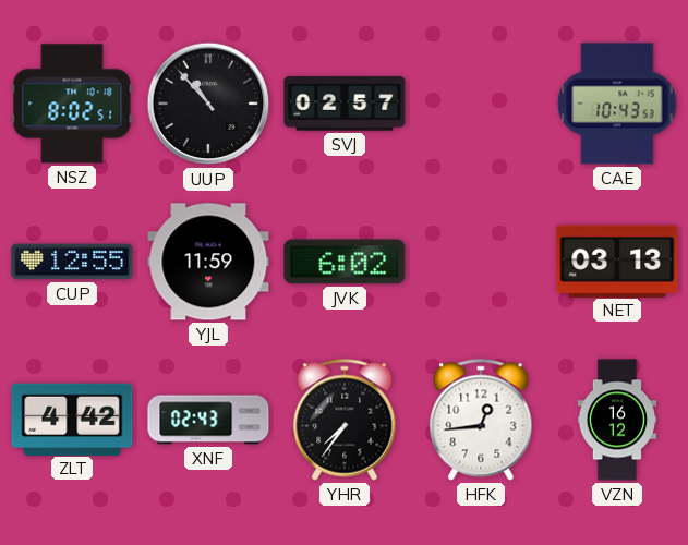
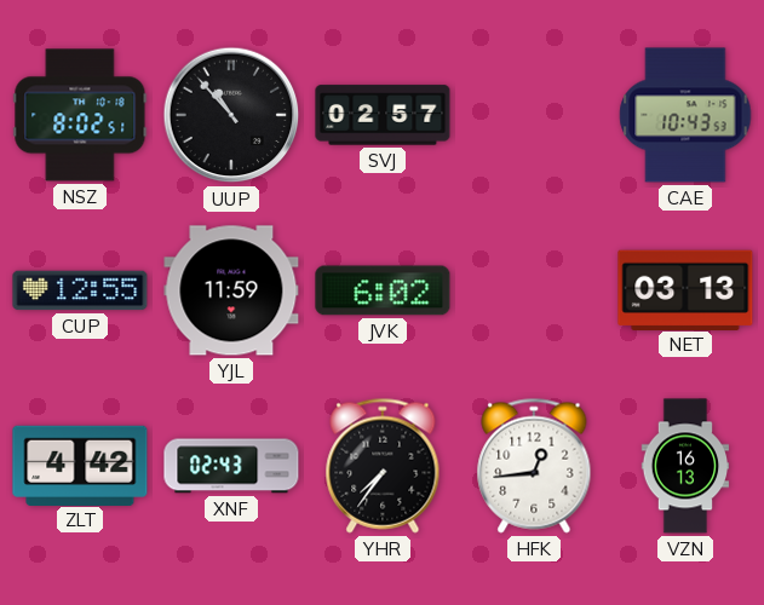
VZN: 16:12 -> 16:13 (685, 466)
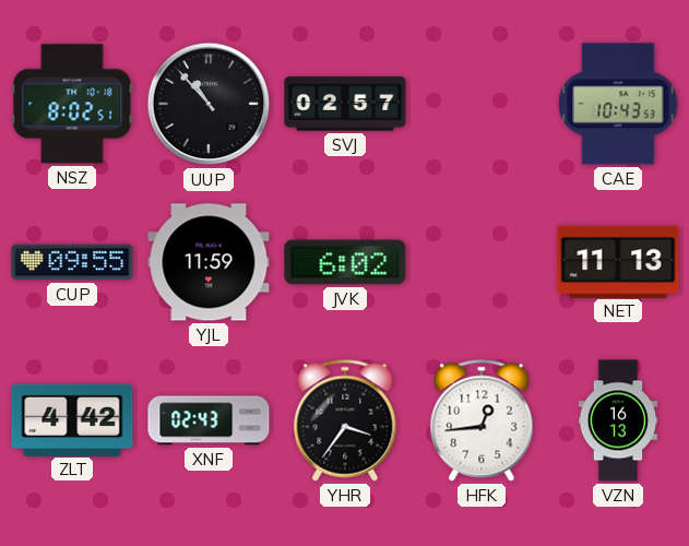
CUP: 12:55 -> 09:55 (72, 262)
NET: 03:13 -> 11:13 (618, 261)
YHR: 7:36 -> 3:36 (345, 420)
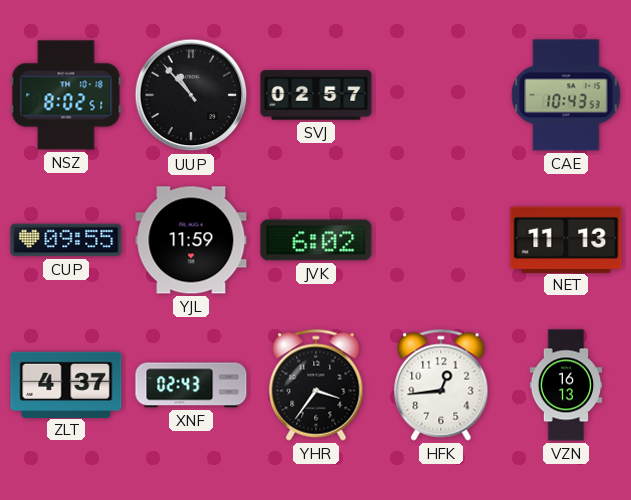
ZLT: 4:42 -> 4:37 (66, 384)
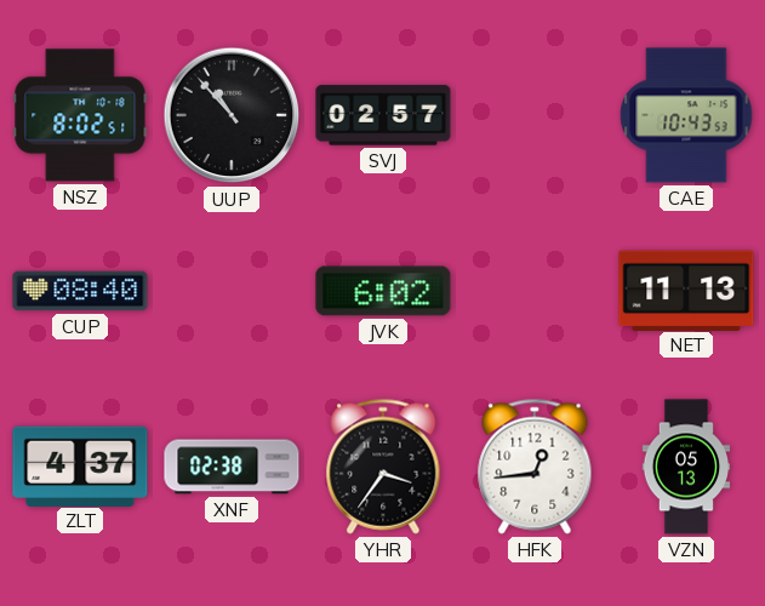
CUP: 09:55 -> 08:40 (80, 291)
YJL: 11:59 -> none (191, 240)
XNF: 02:43 -> 02:38 (232, 467)
VZN: 16:13 -> 05:13 (686, 467)
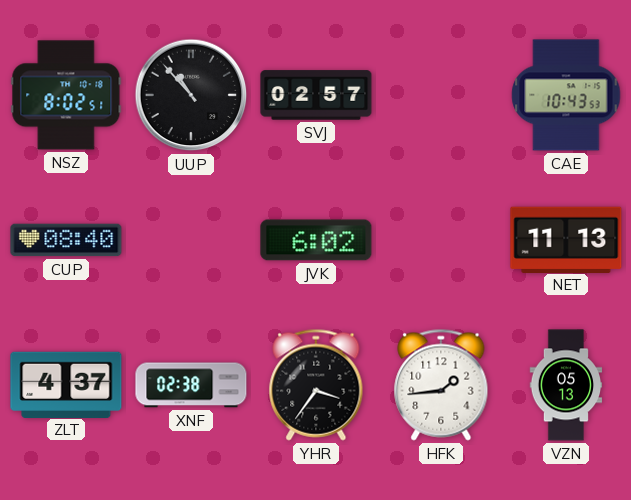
HFK: 12:44 -> 1:44 (441, 385)
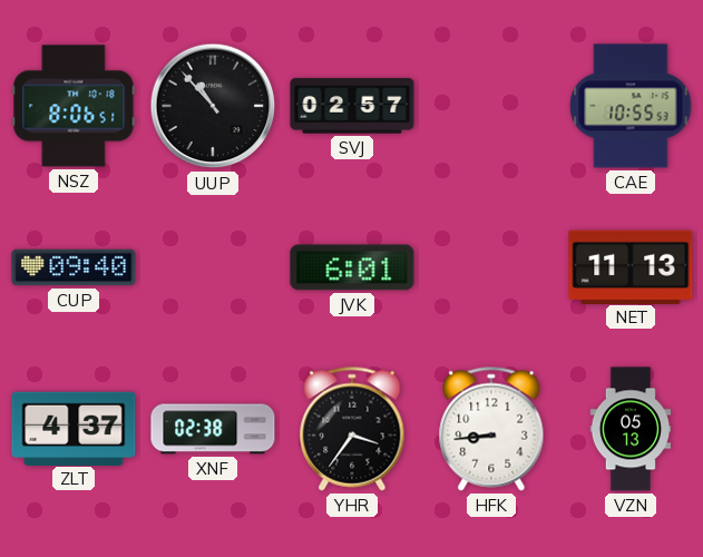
NSZ: 8:02 -> 8:06 (74, 106)
CAE: 10:43 -> 10:55 (631, 106)
CUP: 08:40 -> 09:40 (74, 267)
JVK: 6:02 -> 6:01 (352, 267)
HFK: 1:44 -> 8:44 (491, 429)
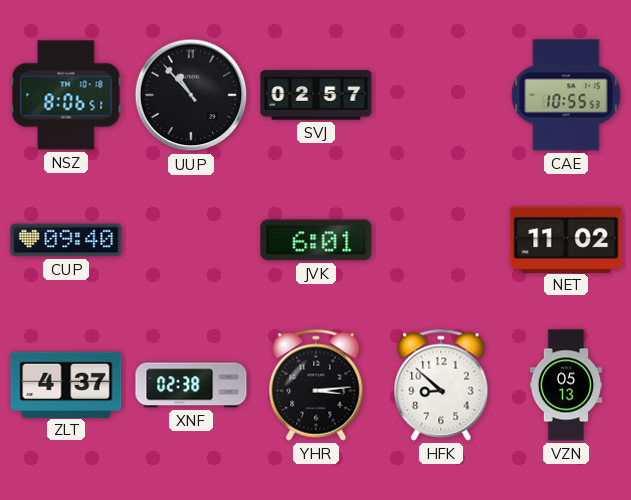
NET: 11:13 -> 11:02 (566, 239)
YHR: 3:36 -> 3:14 (316, 385)
HFK: 8:44 -> 8:52 (441, 385)
